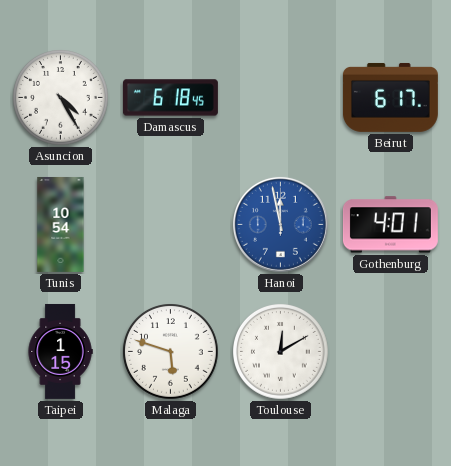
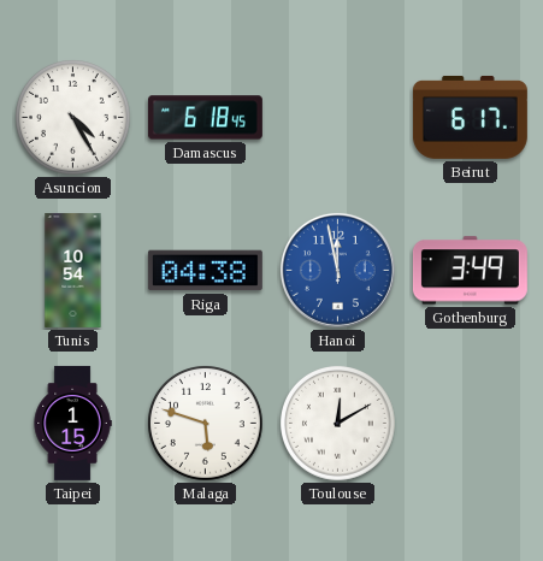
Riga: none -> 04:38 (205, 271)
Gothenburg: 4:01 -> 3:49 (470, 271)
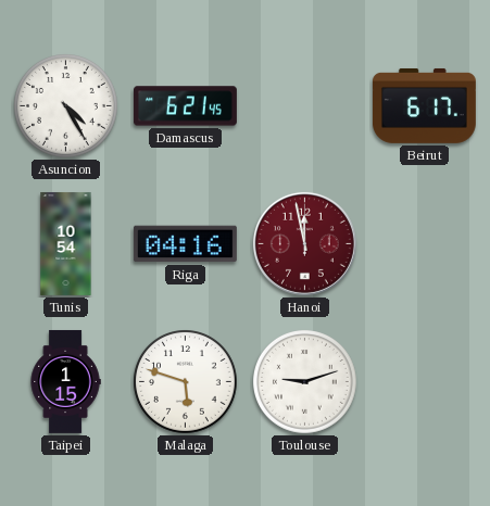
Damascus: 6:18 -> 6:21 (185, 106)
Riga: 04:38 -> 04:16 (185, 244)
Hanoi dial: blue -> burgundy (304, 243)
Gothenburg: 3:49 -> none (470, 271)
Toulouse: 12:10 -> 9:12 (305, 382)
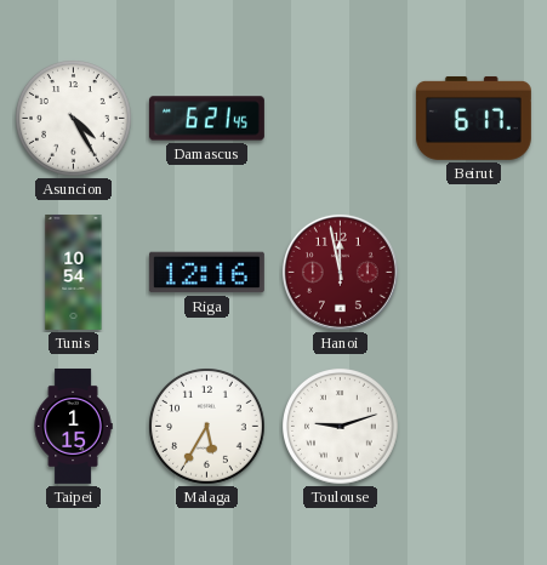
Riga: 04:16 -> 12:16 (206, 273)
Malaga: 5:48 -> 5:35 (207, 427)
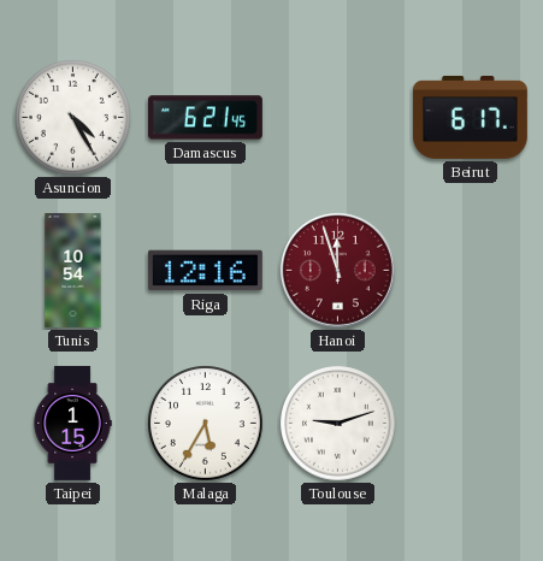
Hanoi: 11:58 -> 11:57 (337, 270)
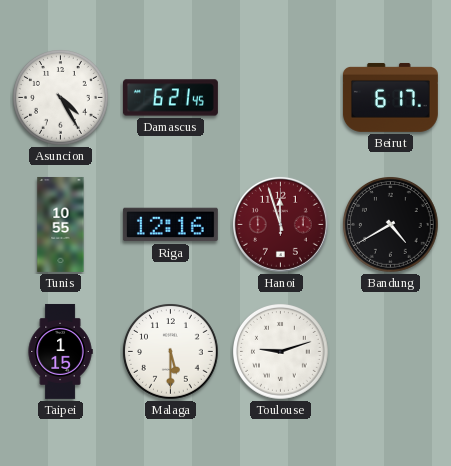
Tunis: 10:54 -> 10:55 (61, 224)
Bandung: none -> 4:40 (391, 225)
Malaga: 5:35 -> 5:30 (171, 352)
